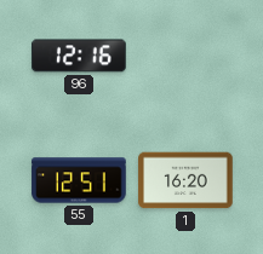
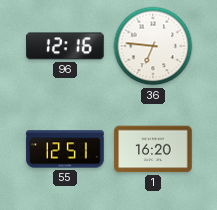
36: none -> 6:46 (153, 46)
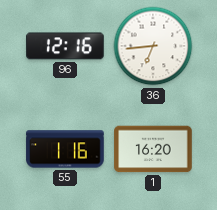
36: 6:46 -> 6:44 (153, 46)
55: 12:51 -> 1:16 (65, 149)
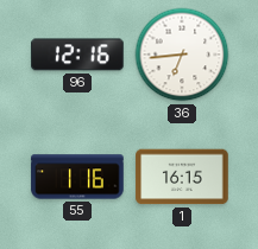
1: 16:20 -> 16:15 (182, 177)
